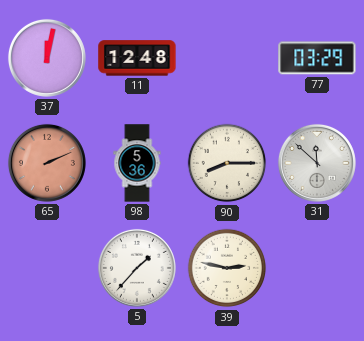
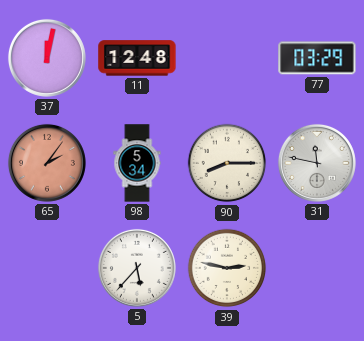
65: 2:11 -> 2:06 (47, 163)
98: 5:36 -> 5:34 (137, 163)
31: 11:52 -> 11:47 (317, 163)
5: 1:37 -> 5:37 (137, 268)
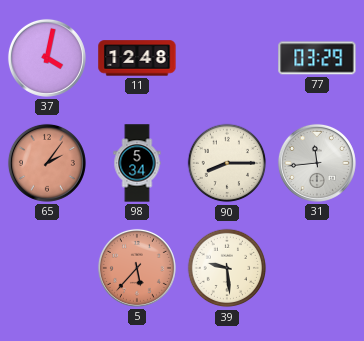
37: 12:02 -> 4:02 (47, 58)
31: 11:47 -> 11:44 (317, 163)
5 dial: white -> salmon (137, 268)
39: 2:47 -> 9:29 (227, 268)
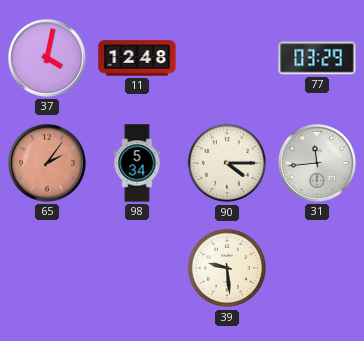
90: 8:15 -> 4:15 (227, 163)
5: 5:37 -> none (137, 268)
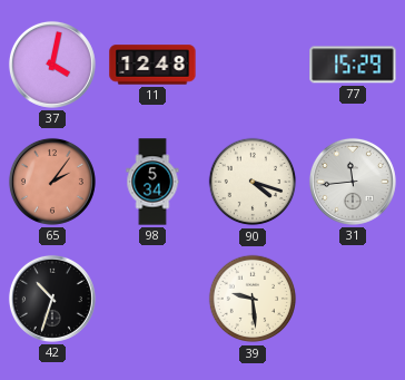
77: 03:29 -> 15:29 (353, 65)
90: 4:15 -> 4:18 (253, 182)
42: none -> 10:33 (52, 299)
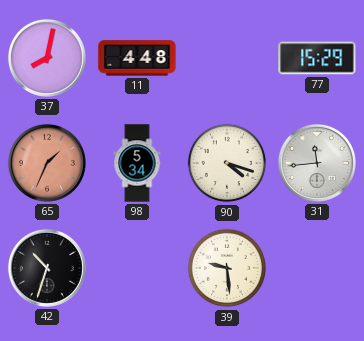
37: 4:02 -> 8:02 (47, 58)
11: 12:48 -> 4:48 (137, 58)
65: 2:06 -> 1:34 (47, 163)
